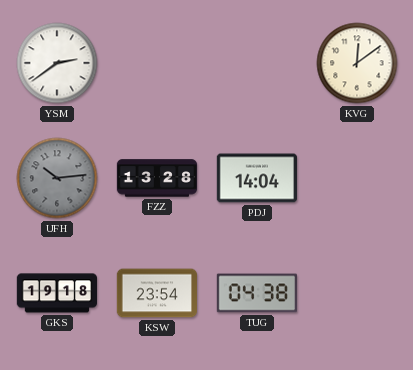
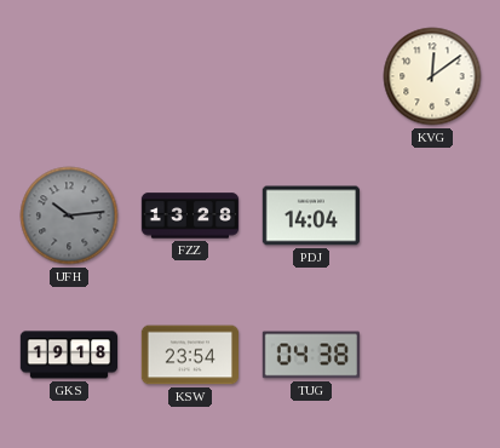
YSM: 2:39 -> none (57, 63)
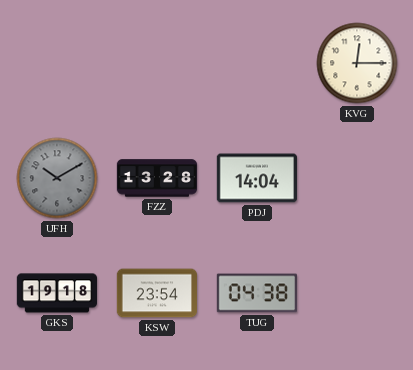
KVG: 12:09 -> 12:15 (357, 63)
UFH: 10:14 -> 10:10 (57, 178)
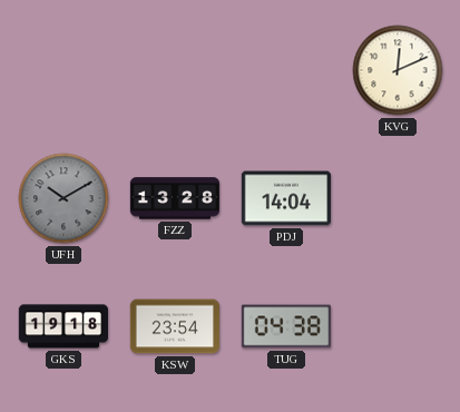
KVG: 12:15 -> 12:11 (398, 70)
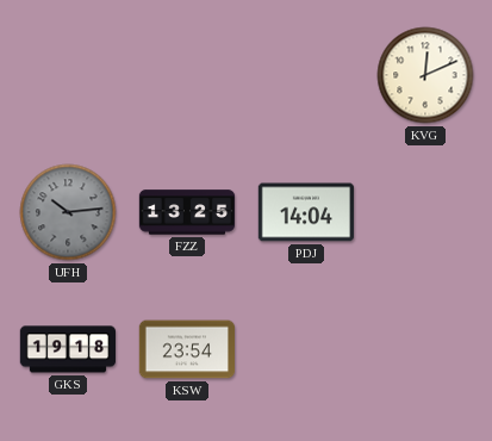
UFH: 10:10 -> 10:14 (68, 212)
FZZ: 13:28 -> 13:25 (187, 212)
TUG: 04:38 -> none (285, 326)
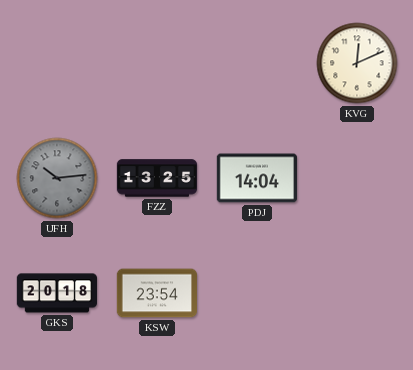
GKS: 19:18 -> 20:18 (56, 293)
